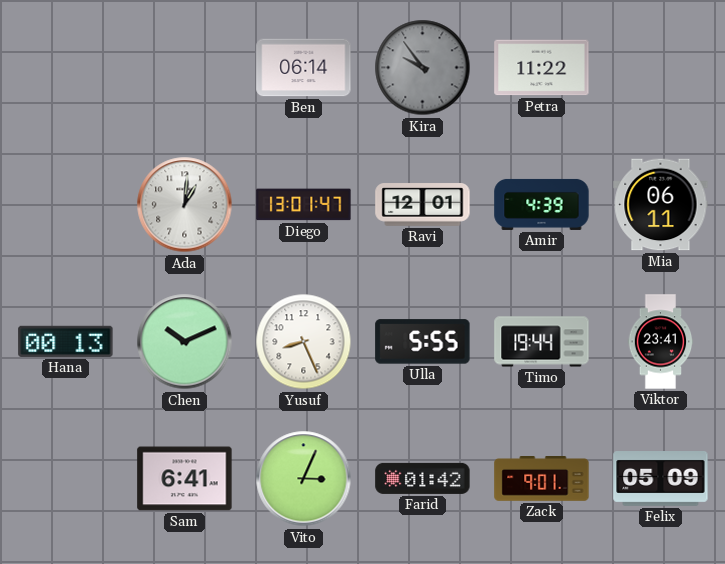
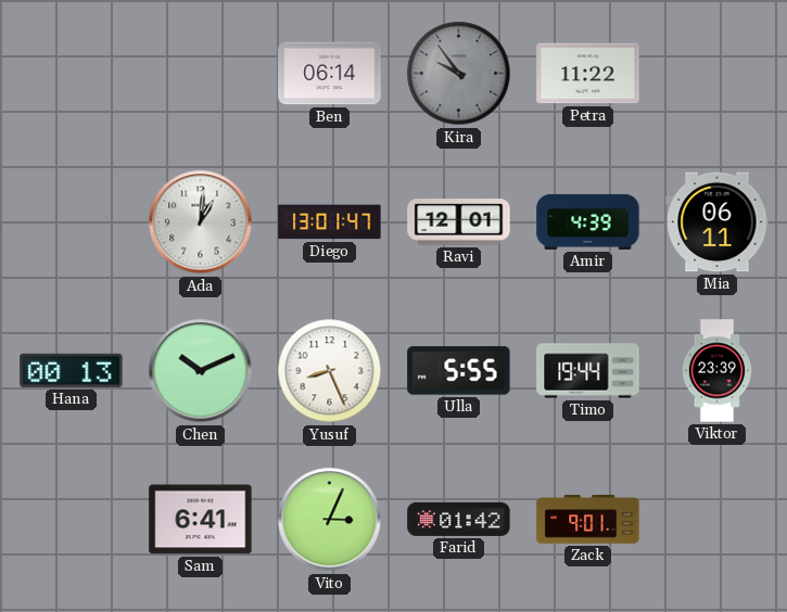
Viktor: 23:41 -> 23:39 (718, 371)
Felix: 05:09 -> none (661, 479)
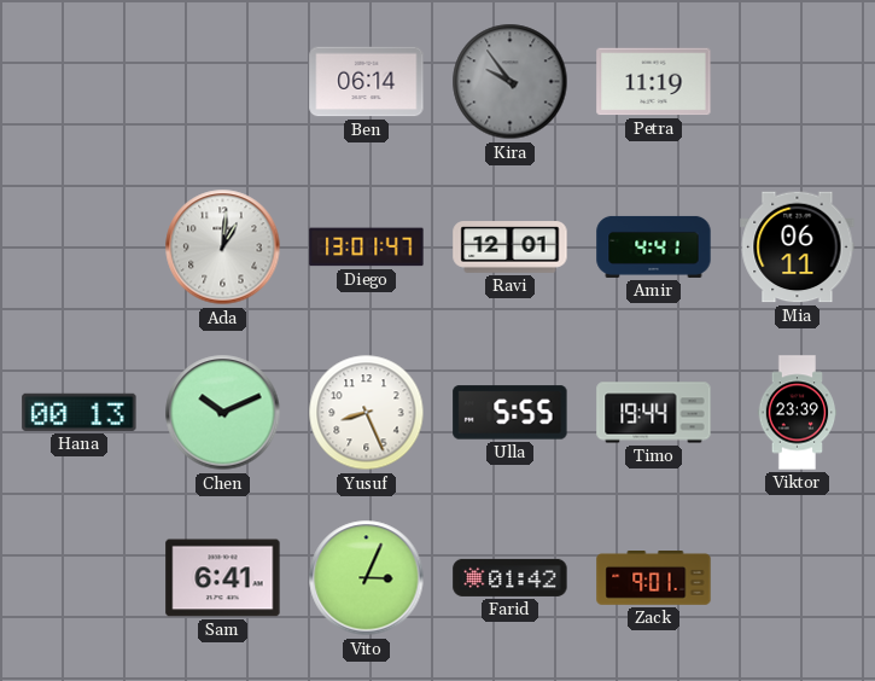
Petra: 11:22 -> 11:19 (654, 82)
Amir: 4:39 -> 4:41 (654, 246)
